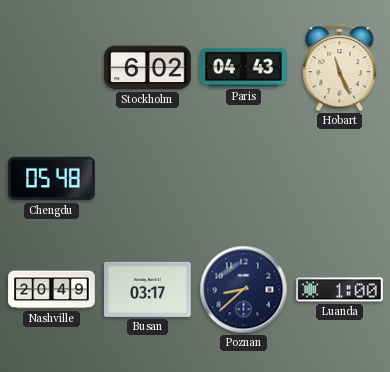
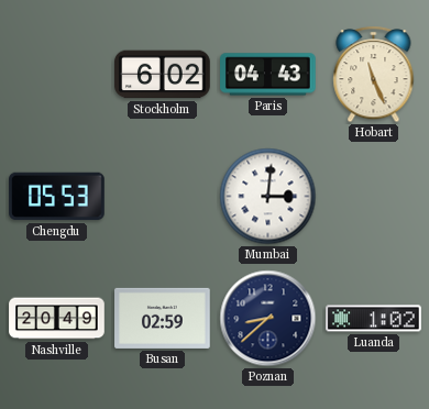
Chengdu: 05:48 -> 05:53 (57, 197)
Mumbai: none -> 3:01 (268, 197)
Busan: 03:17 -> 02:59 (163, 318)
Luanda: 1:00 -> 1:02 (374, 319)
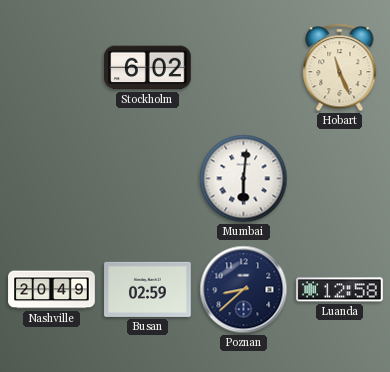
Paris: 04:43 -> none (268, 75)
Chengdu: 05:53 -> none (57, 197)
Mumbai: 3:01 -> 6:01 (244, 179)
Luanda: 1:02 -> 12:58 (340, 290)
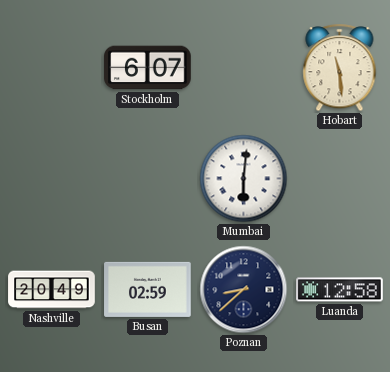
Stockholm: 6:02 -> 6:07 (148, 68)
Hobart: 11:26 -> 11:29 (340, 68)
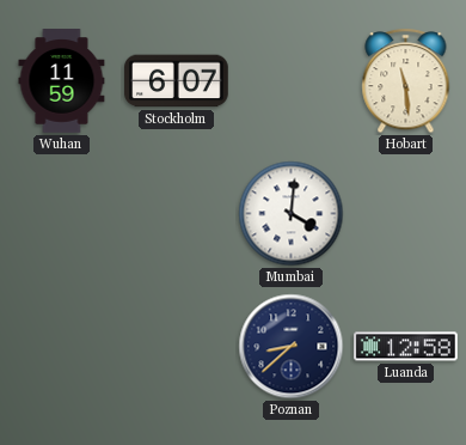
Wuhan: none -> 11:59 (62, 81)
Mumbai: 6:01 -> 4:01 (292, 214)
Nashville: 20:49 -> none (52, 290)
Busan: 02:59 -> none (148, 289)
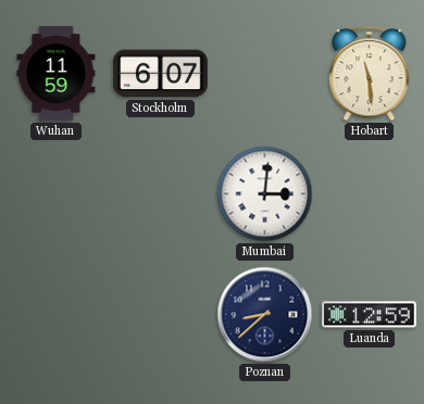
Mumbai: 4:01 -> 3:01 (265, 194)
Luanda: 12:58 -> 12:59 (370, 315)
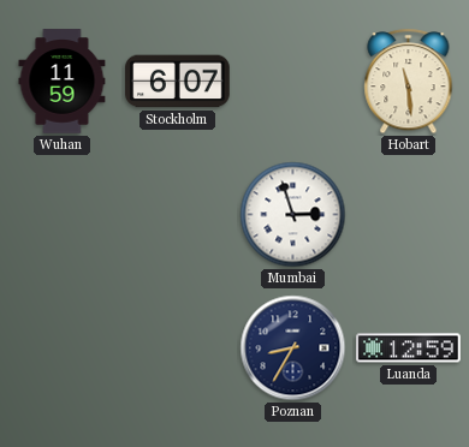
Mumbai: 3:01 -> 2:57 (293, 215)
Poznan: 8:38 -> 8:35 (293, 348)
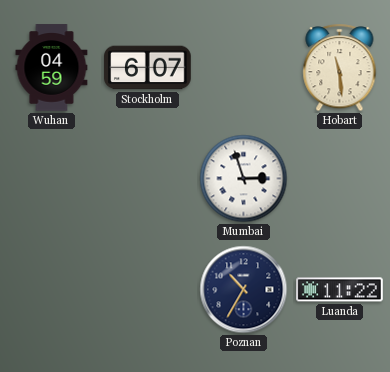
Wuhan: 11:59 -> 04:59 (52, 68)
Poznan: 8:35 -> 10:35 (244, 290)
Luanda: 12:59 -> 11:22 (340, 290)
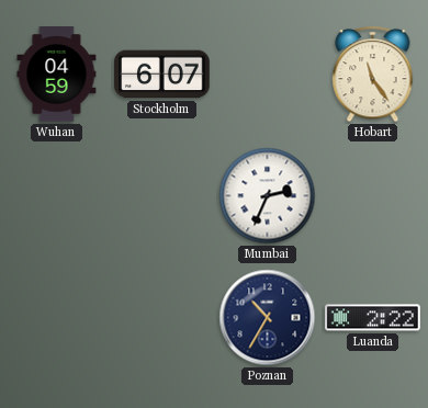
Hobart: 11:29 -> 11:24 (373, 75)
Mumbai: 2:57 -> 2:34 (268, 196)
Luanda: 11:22 -> 2:22 (373, 318)
